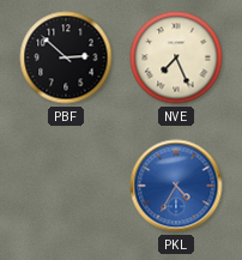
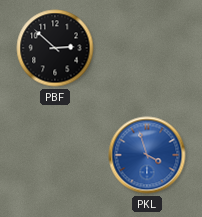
NVE: 7:26 -> none (176, 58)
PKL: 4:35 -> 3:57 (147, 155)
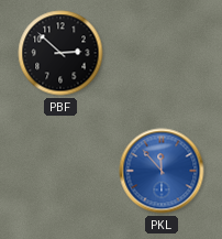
PKL: 3:57 -> 11:53 (162, 171)
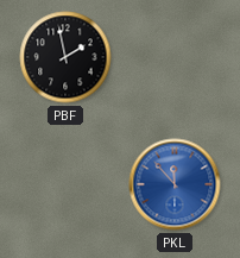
PBF: 2:52 -> 1:58 (65, 57)
